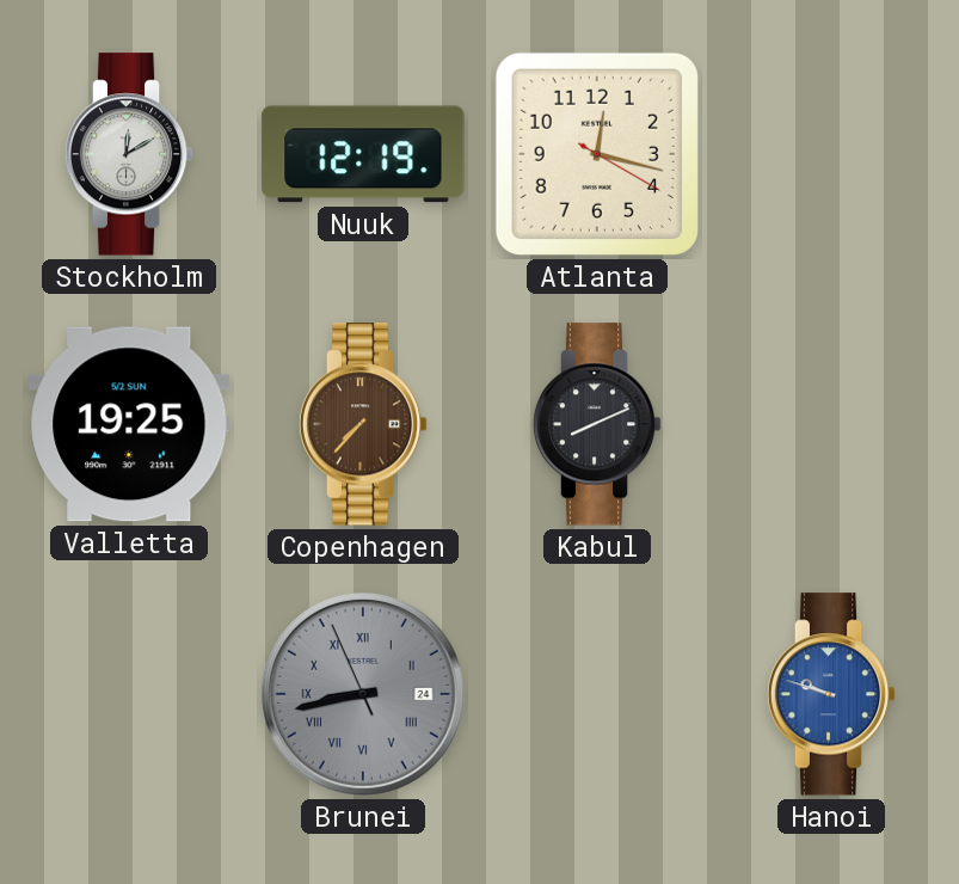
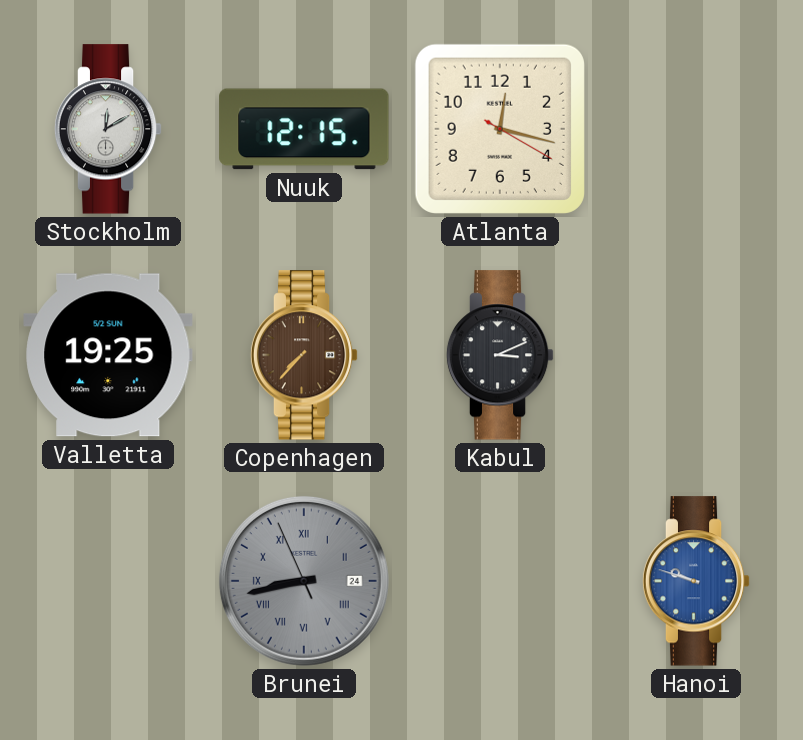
Nuuk: 12:19 -> 12:15 (304, 129)
Kabul: 8:11 -> 3:11 (500, 355)
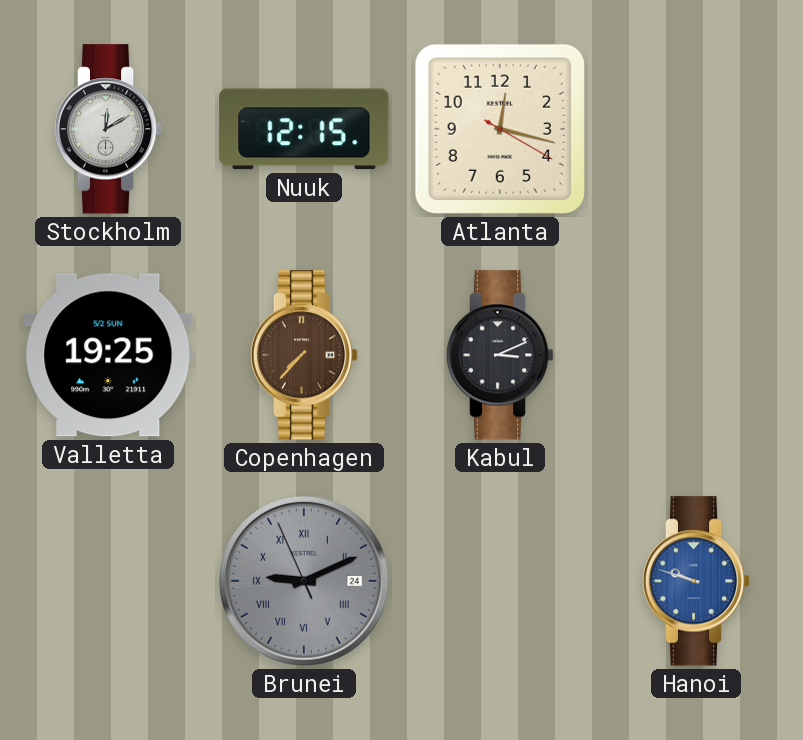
Brunei: 8:42 -> 9:10 (304, 581)
